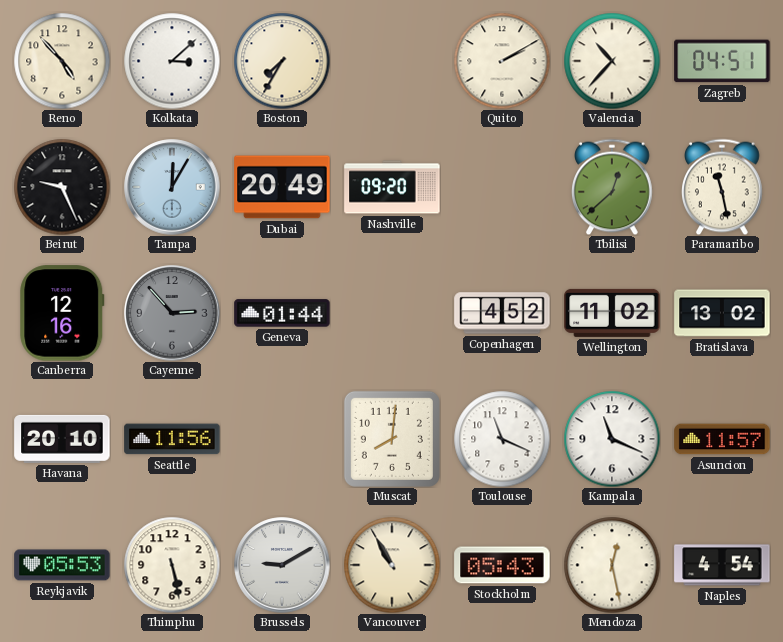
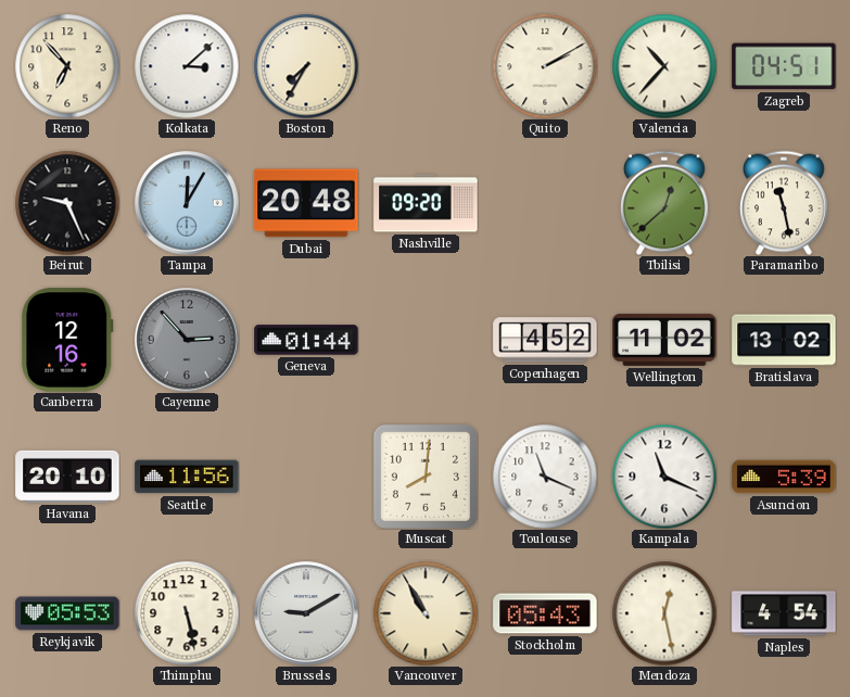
Reno: 4:53 -> 6:53 (67, 66)
Dubai: 20:49 -> 20:48 (306, 203)
Asuncion: 11:57 -> 5:39 (784, 477)
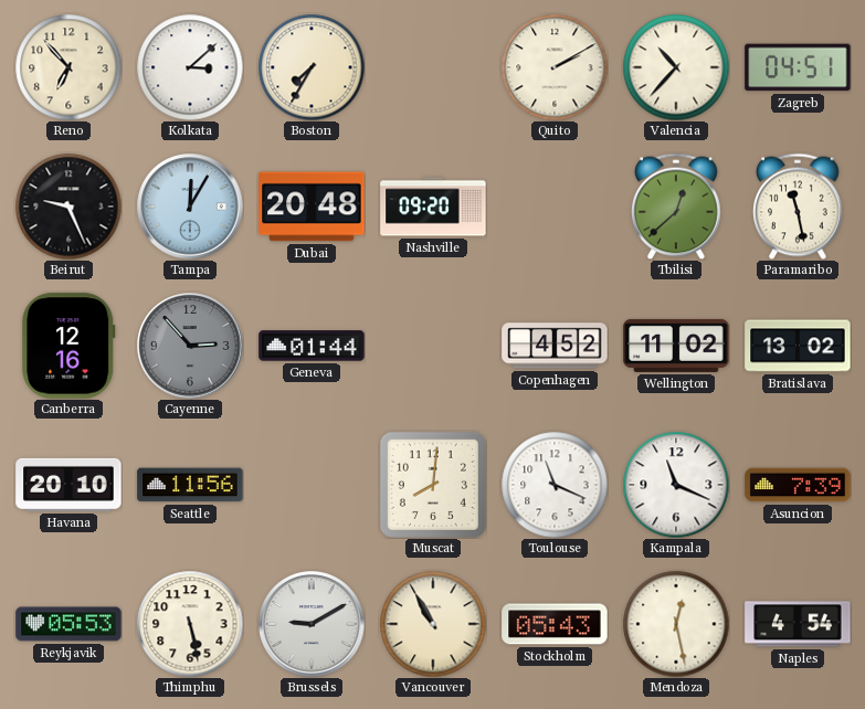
Asuncion: 5:39 -> 7:39 (798, 485)
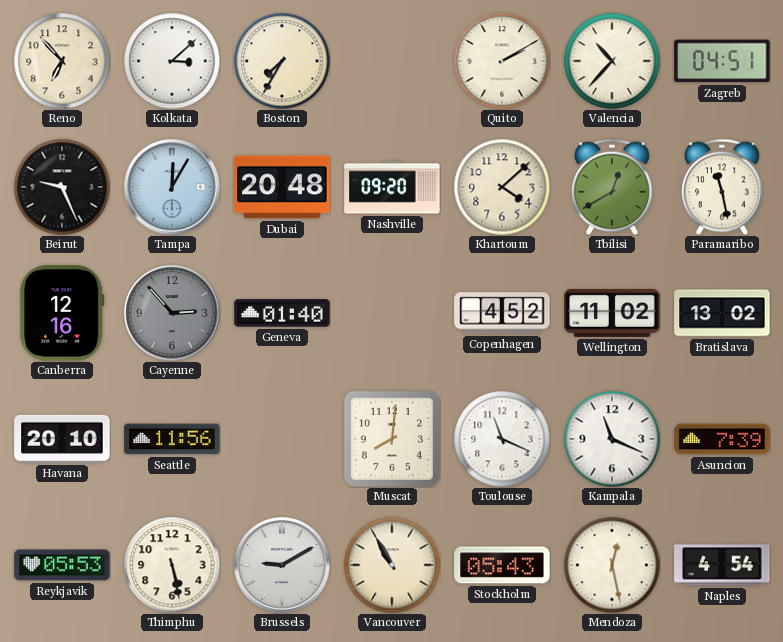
Khartoum: none -> 4:08 (502, 187)
Tbilisi: 12:38 -> 12:40 (613, 187)
Geneva: 01:44 -> 01:40 (282, 313)
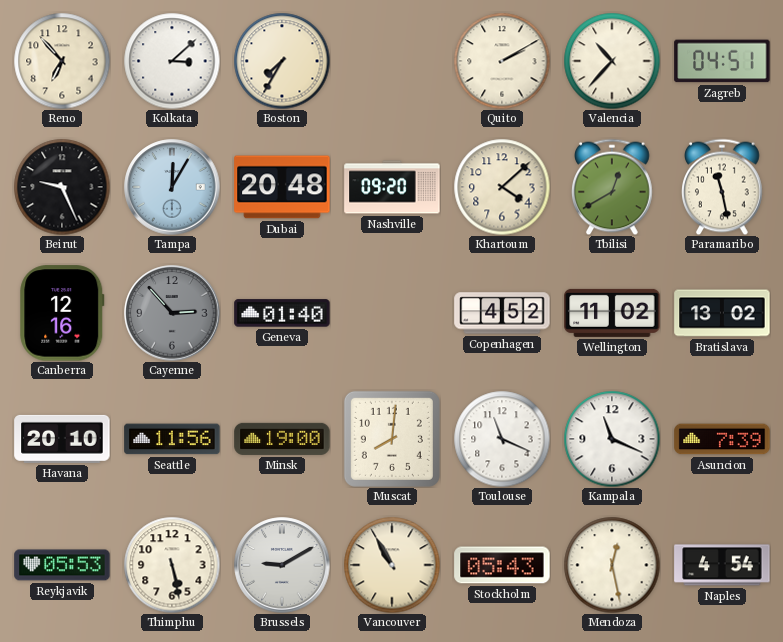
Minsk: none -> 19:00 (282, 439)
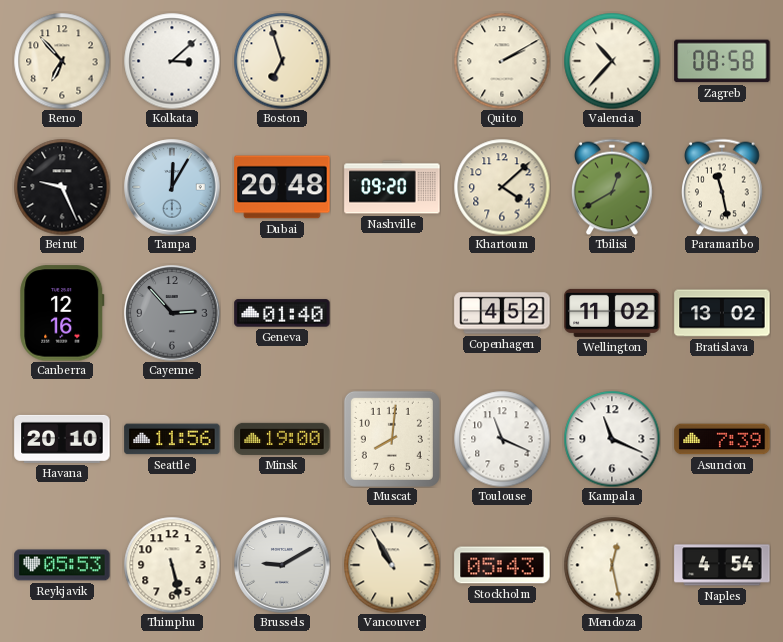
Boston: 7:35 -> 6:57 (282, 61)
Zagreb: 04:51 -> 08:58 (722, 61)
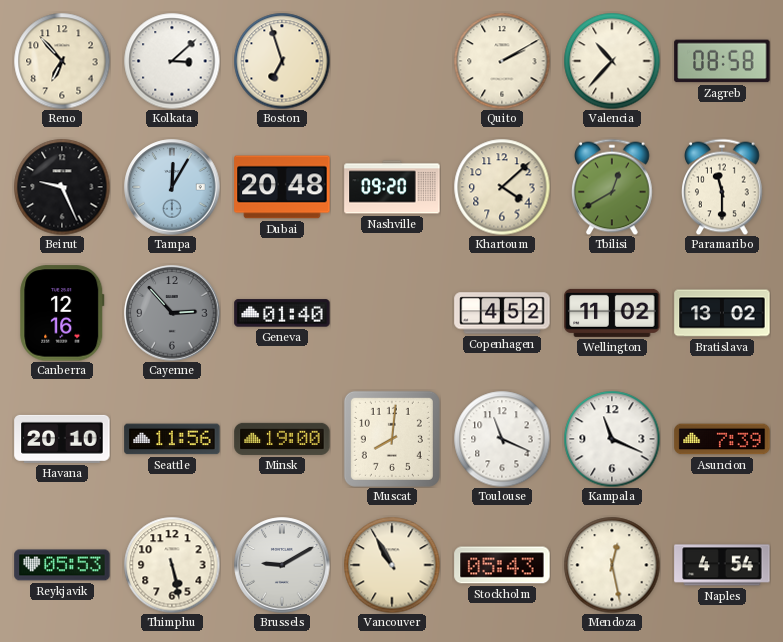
Paramaribo: 11:28 -> 11:30 (723, 187)
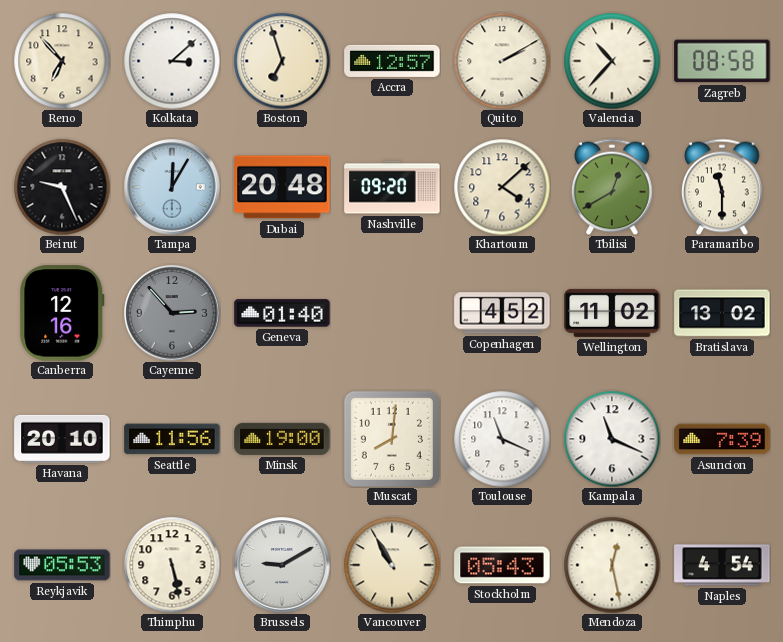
Accra: none -> 12:57 (392, 61)
